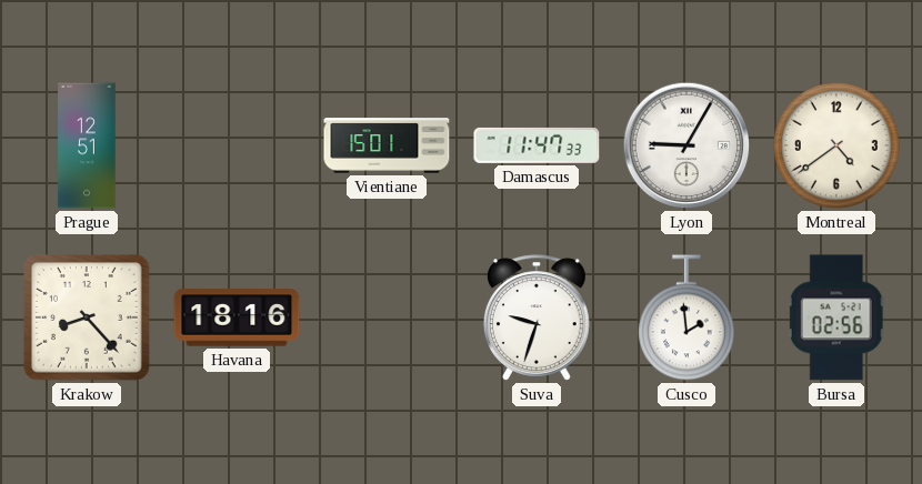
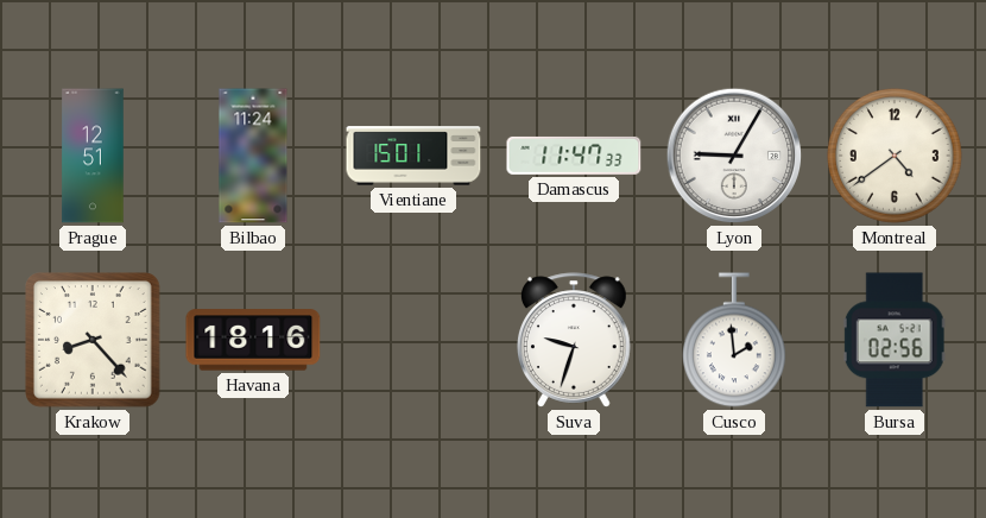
Bilbao: none -> 11:24 (253, 156)
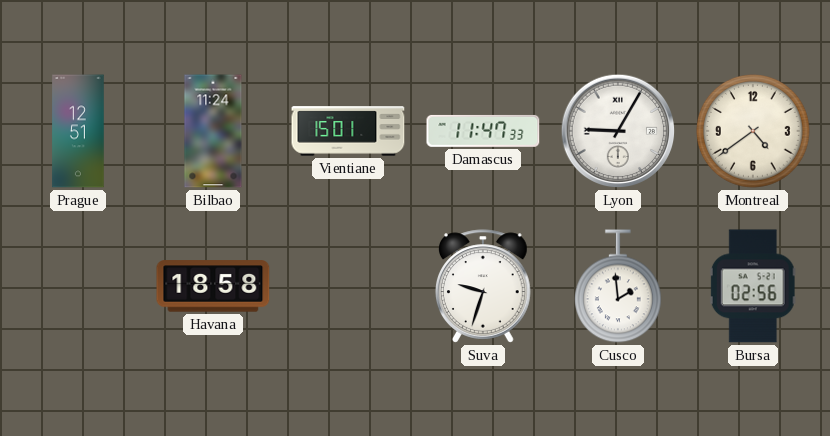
Krakow: 8:23 -> none (93, 340)
Havana: 18:16 -> 18:58 (213, 286)
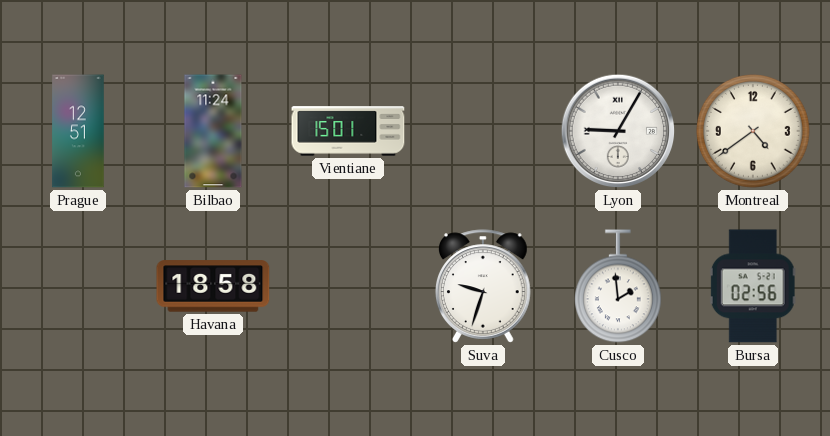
Damascus: 11:47 -> none (483, 131)
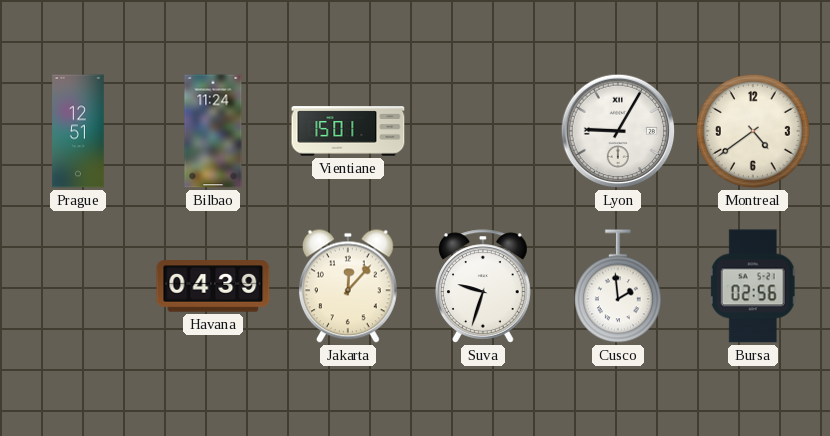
Havana: 18:58 -> 04:39 (213, 286)
Jakarta: none -> 12:07 (348, 286)
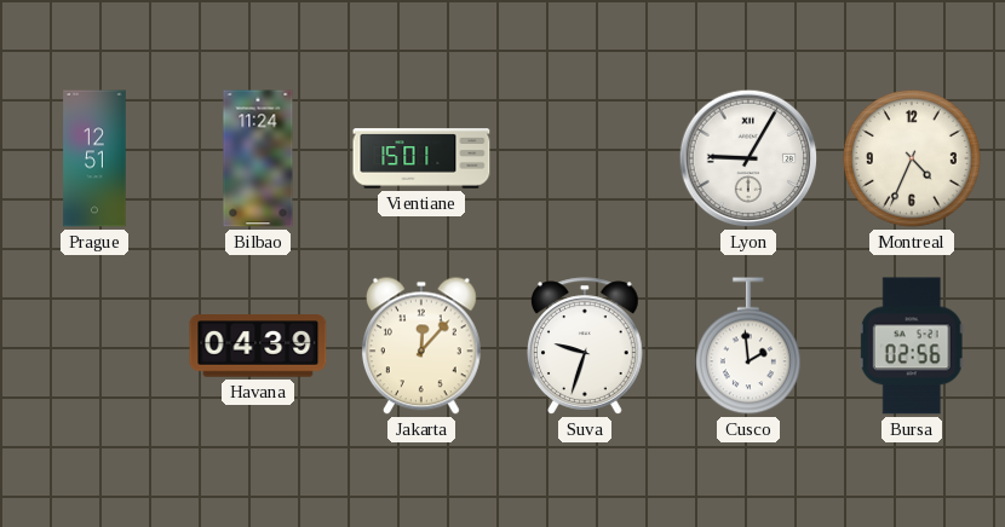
Montreal: 4:39 -> 4:34 (913, 160)
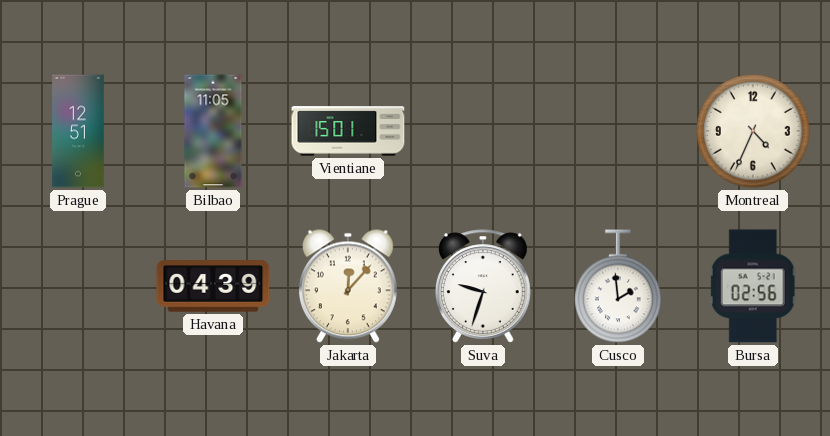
Bilbao: 11:24 -> 11:05 (213, 131)
Lyon: 9:05 -> none (748, 158)
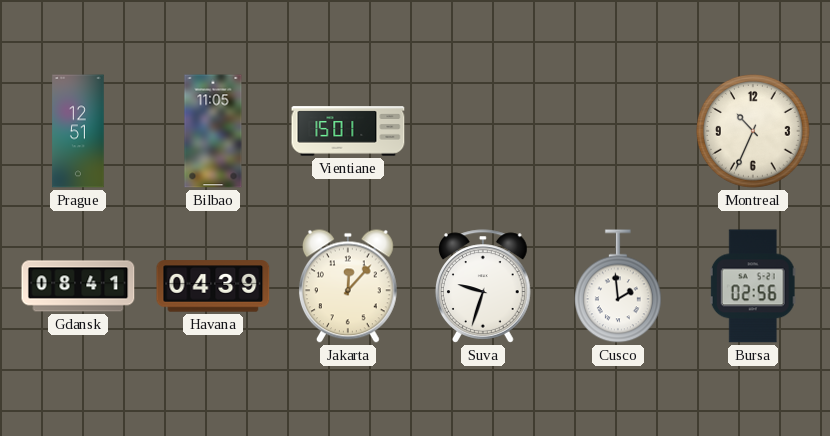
Montreal: 4:34 -> 10:34 (754, 132)
Gdansk: none -> 08:41 (78, 286)
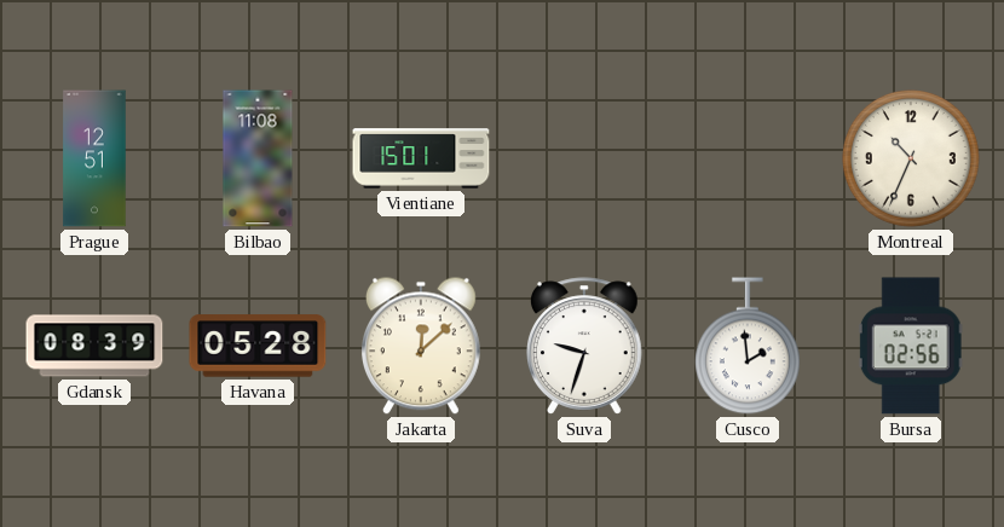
Bilbao: 11:05 -> 11:08 (258, 158)
Gdansk: 08:41 -> 08:39 (94, 346)
Havana: 04:39 -> 05:28 (258, 346)
Jakarta: 12:07 -> 12:08 (421, 346)
